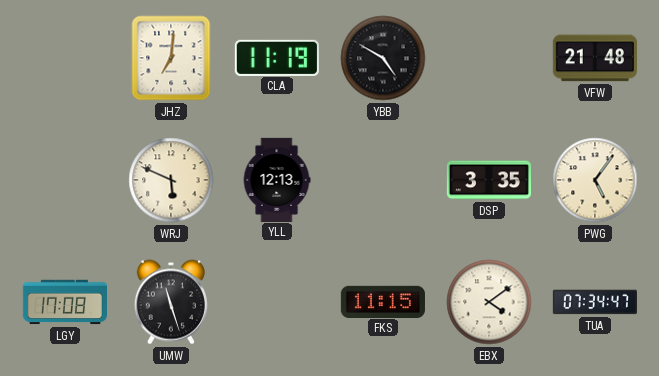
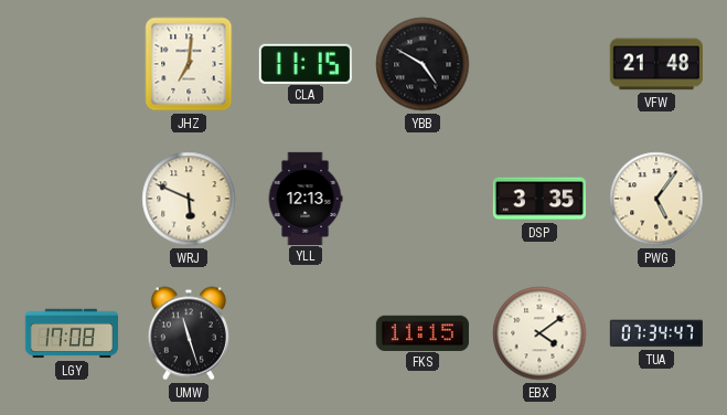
CLA: 11:19 -> 11:15 (306, 63)
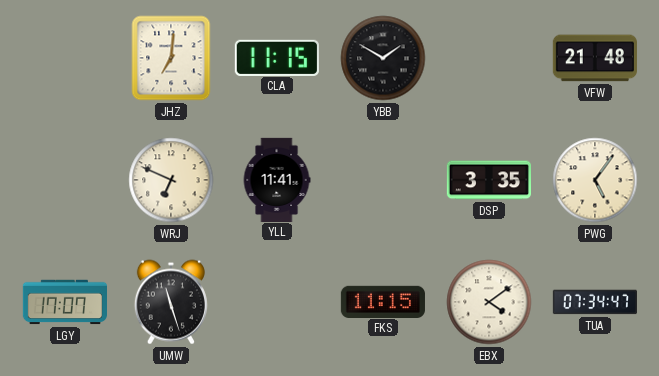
YBB: 4:50 -> 1:50 (383, 58)
WRJ: 5:49 -> 6:49 (171, 180)
YLL: 12:13 -> 11:41 (277, 179)
LGY: 17:08 -> 17:07 (64, 302)
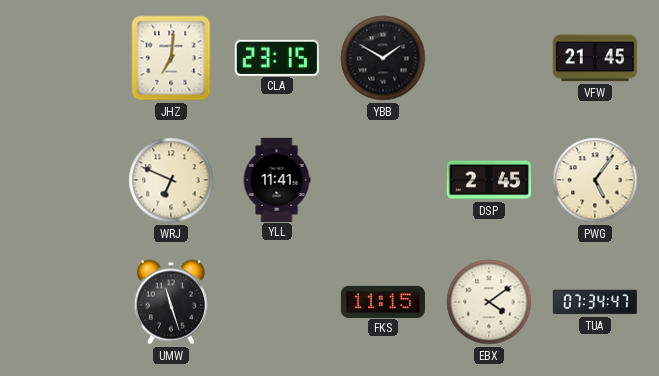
CLA: 11:15 -> 23:15 (277, 57)
VFW: 21:48 -> 21:45 (595, 58)
DSP: 3:35 -> 2:45 (488, 180)
LGY: 17:07 -> none (64, 302)
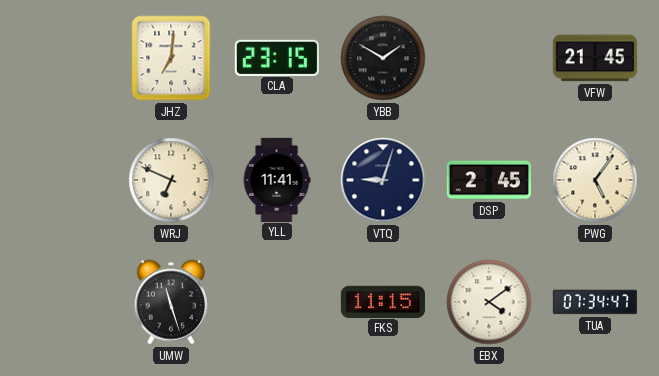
VTQ: none -> 9:03 (383, 180)
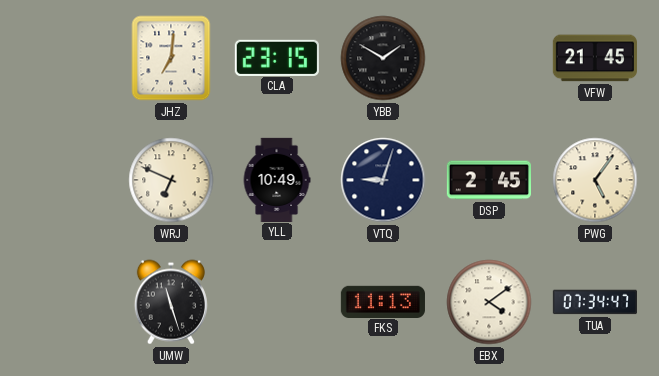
YLL: 11:41 -> 10:49 (277, 179)
FKS: 11:15 -> 11:13 (383, 301)
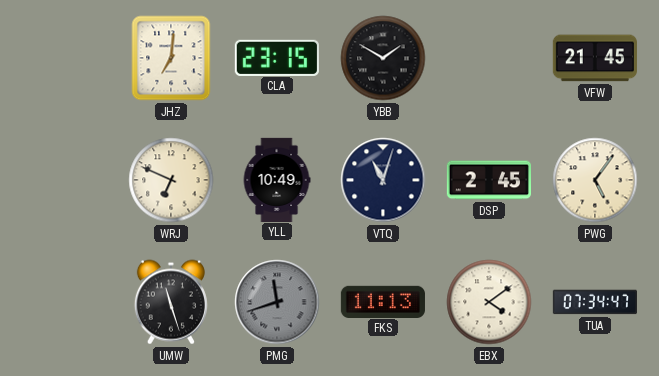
VTQ: 9:03 -> 11:03 (383, 180)
PMG: none -> 11:42 (277, 302)
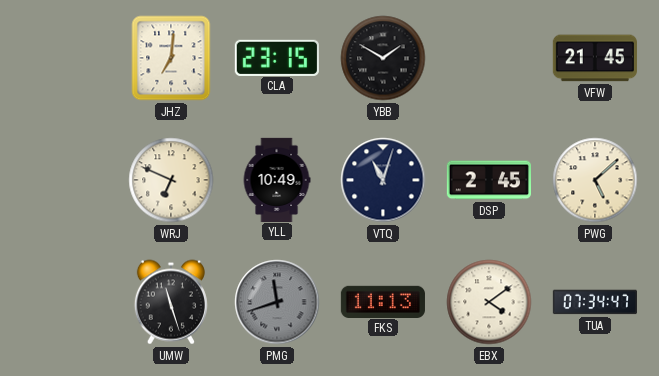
PWG: 5:06 -> 5:08 (595, 180)
